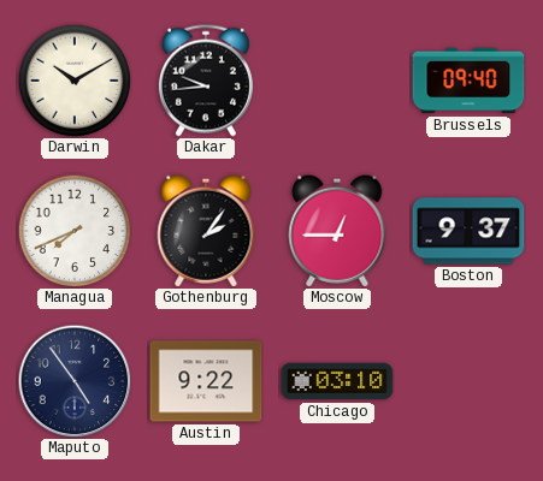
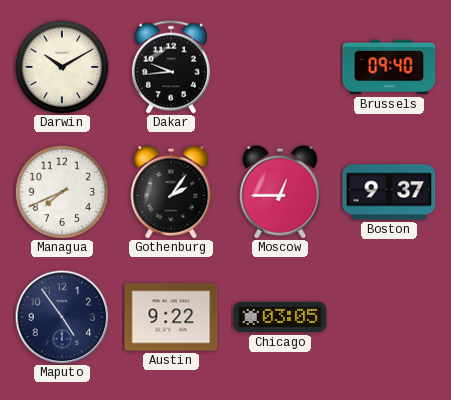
Chicago: 03:10 -> 03:05 (280, 317)
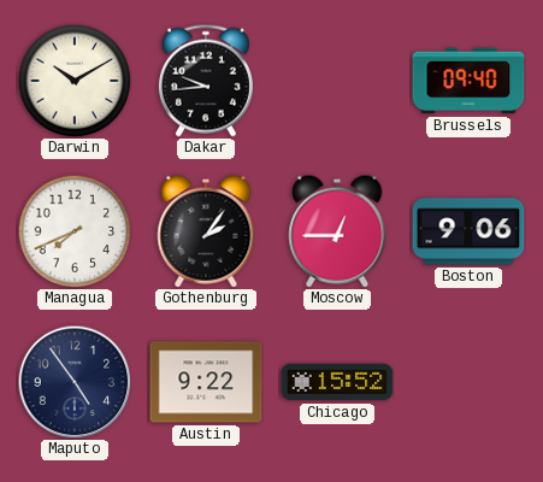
Boston: 9:37 -> 9:06 (468, 231)
Chicago: 03:05 -> 15:52 (337, 382)
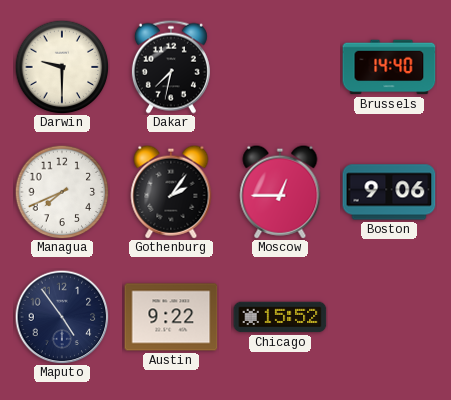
Darwin: 10:10 -> 9:30 (62, 67)
Dakar: 9:44 -> 7:32 (171, 67)
Brussels: 09:40 -> 14:40 (389, 67)
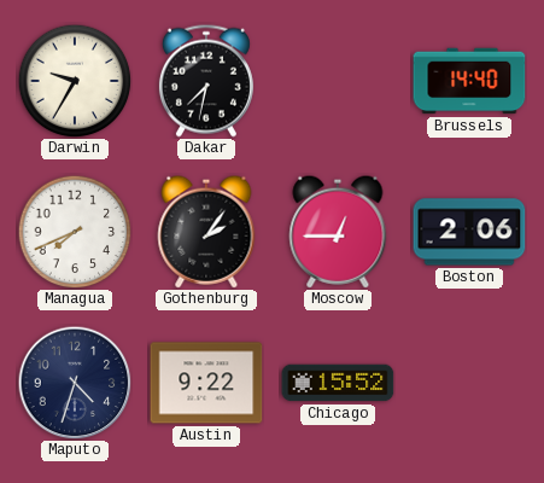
Darwin: 9:30 -> 9:35 (75, 81)
Boston: 9:06 -> 2:06 (469, 232)
Maputo: 4:54 -> 4:33 (75, 383)
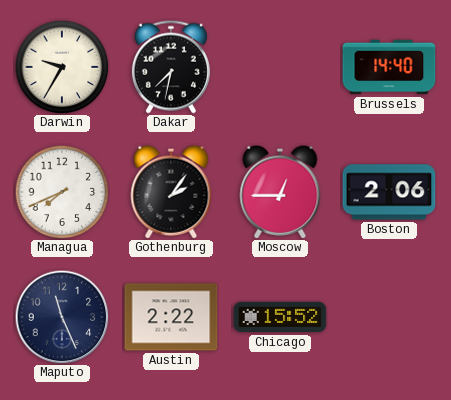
Maputo: 4:33 -> 11:26 (62, 317)
Austin: 9:22 -> 2:22 (171, 317)
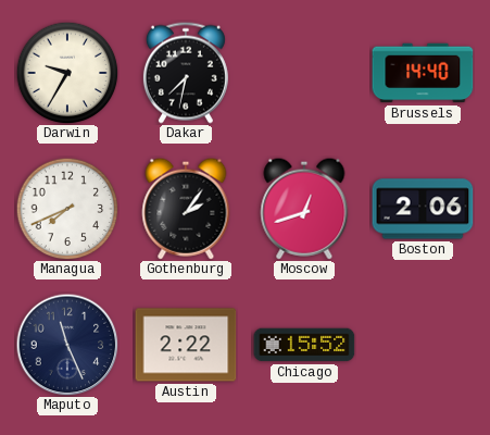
Moscow: 12:45 -> 12:42 (304, 209)
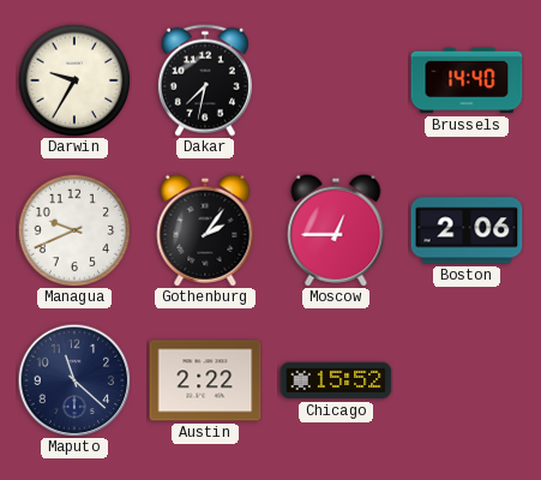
Managua: 7:41 -> 9:41 (74, 230)
Moscow: 12:42 -> 12:45 (336, 230)
Maputo: 11:26 -> 11:22 (74, 380)
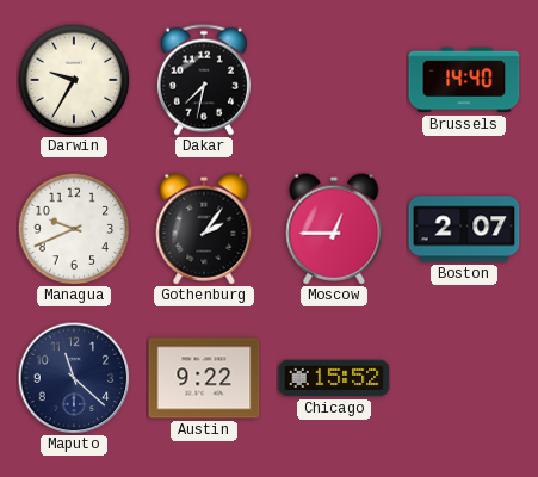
Boston: 2:06 -> 2:07 (464, 229)
Austin: 2:22 -> 9:22 (204, 378)
